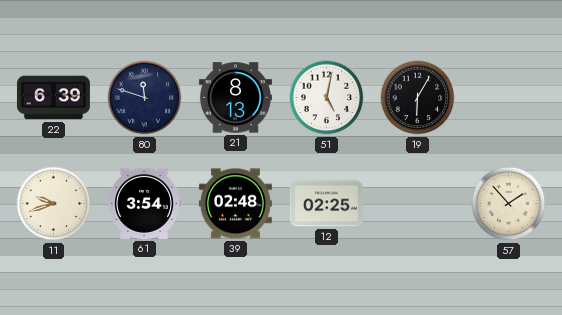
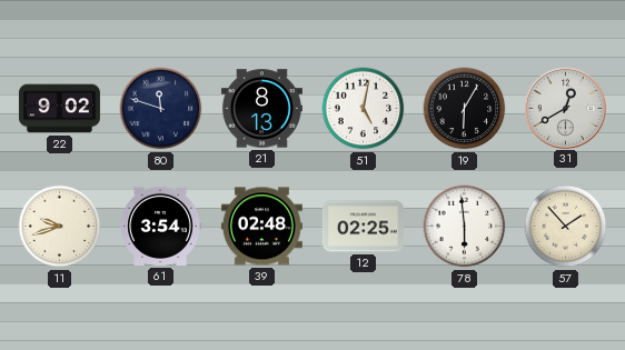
22: 6:39 -> 9:02 (59, 109)
31: none -> 12:40 (565, 108)
78: none -> 5:59 (465, 227)
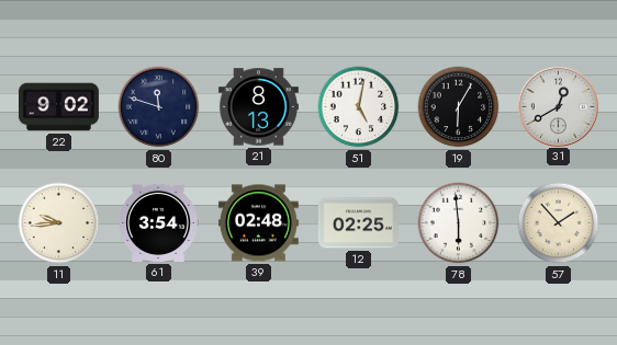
11: 9:42 -> 9:44 (59, 223)
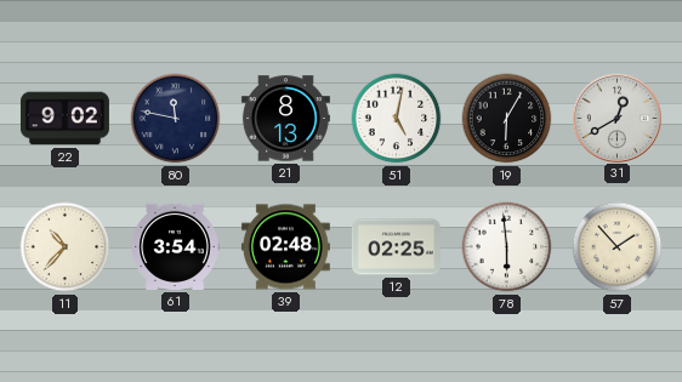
80: 11:48 -> 11:47 (176, 119)
11: 9:44 -> 10:37 (66, 247)
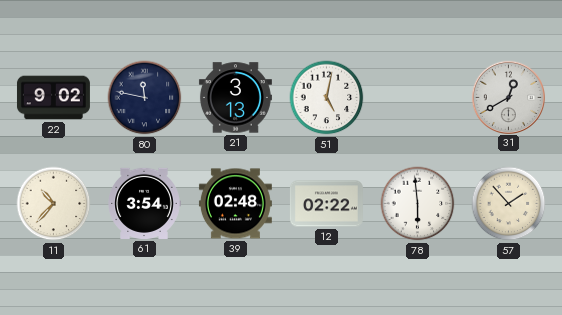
21: 8:13 -> 3:13 (235, 98)
19: 6:05 -> none (507, 119)
12: 02:25 -> 02:22 (326, 204)
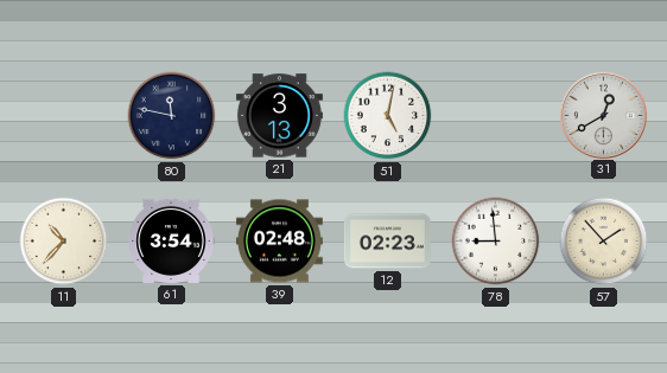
22: 9:02 -> none (53, 98)
12: 02:22 -> 02:23 (387, 242)
78: 5:59 -> 8:59 (496, 242)
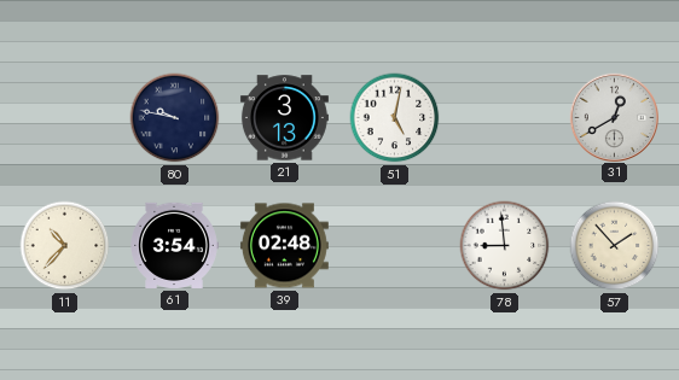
80: 11:47 -> 9:47 (175, 118)
12: 02:23 -> none (387, 242)
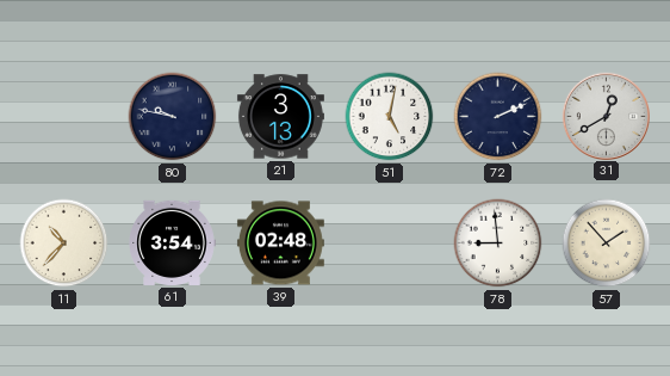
72: none -> 2:11 (498, 117)
